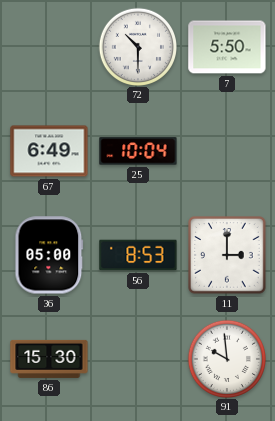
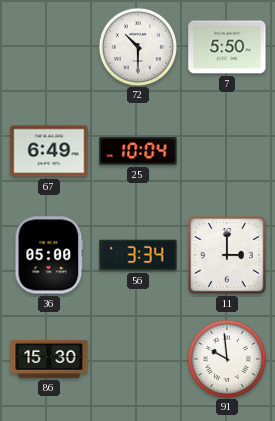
56: 8:53 -> 3:34 (138, 255)
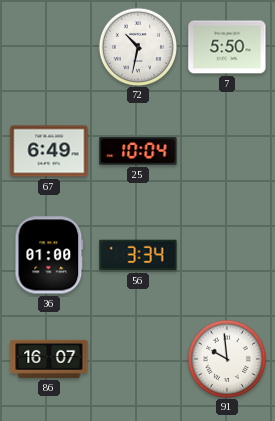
72: 10:30 -> 10:32 (137, 46)
36: 05:00 -> 01:00 (49, 255)
11: 3:00 -> none (227, 255)
86: 15:30 -> 16:07 (49, 359)
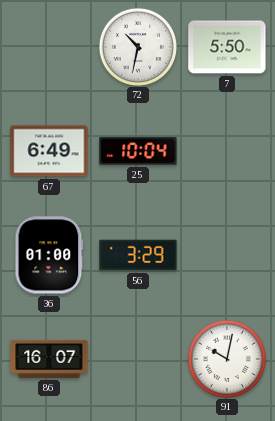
56: 3:34 -> 3:29 (138, 255)
91: 9:59 -> 10:02 (226, 358)
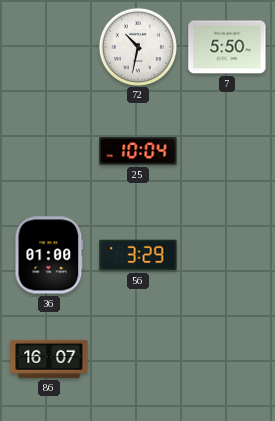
67: 6:49 -> none (49, 151)
91: 10:02 -> none (226, 358)
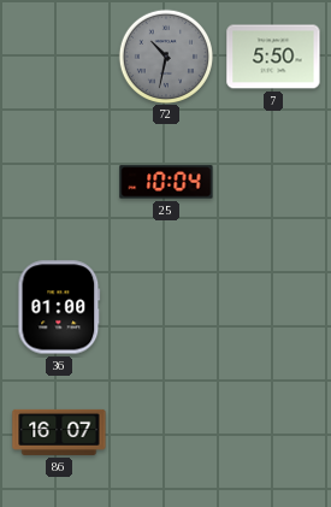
72 dial: white -> grey (165, 55)
56: 3:29 -> none (138, 255)
